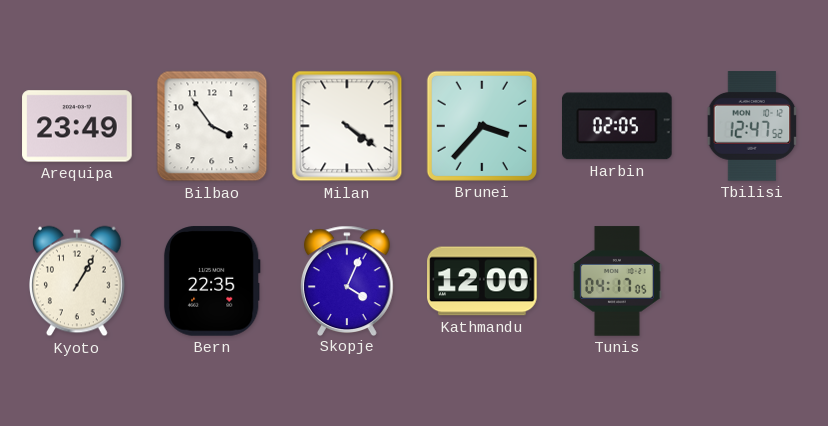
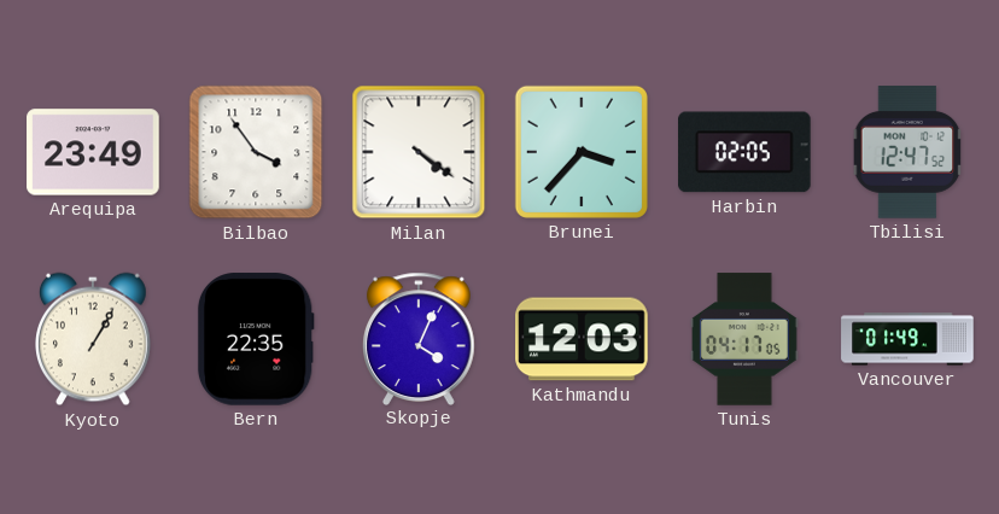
Kathmandu: 12:00 -> 12:03 (582, 339)
Vancouver: none -> 01:49 (907, 339)
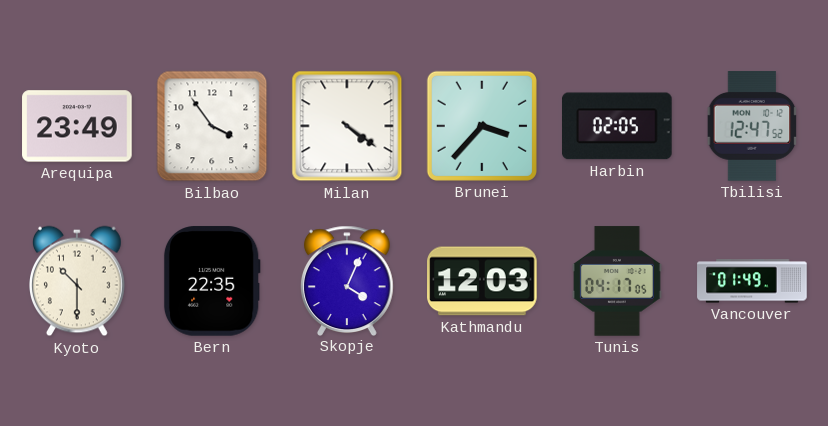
Kyoto: 1:05 -> 10:30 (78, 281)
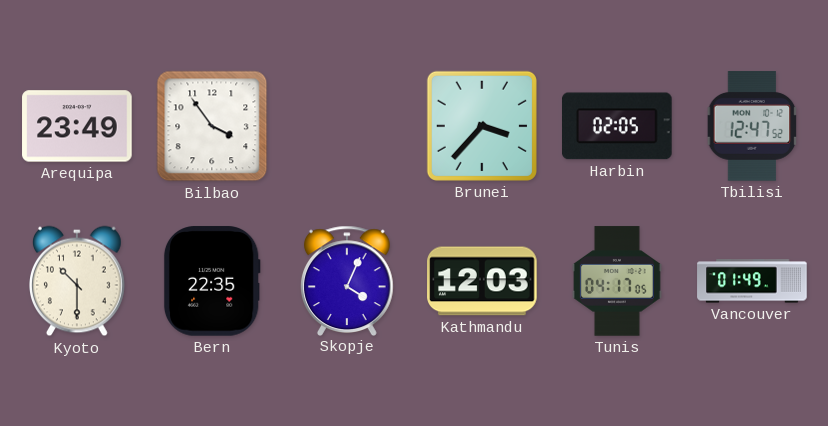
Milan: 4:21 -> none (347, 126)
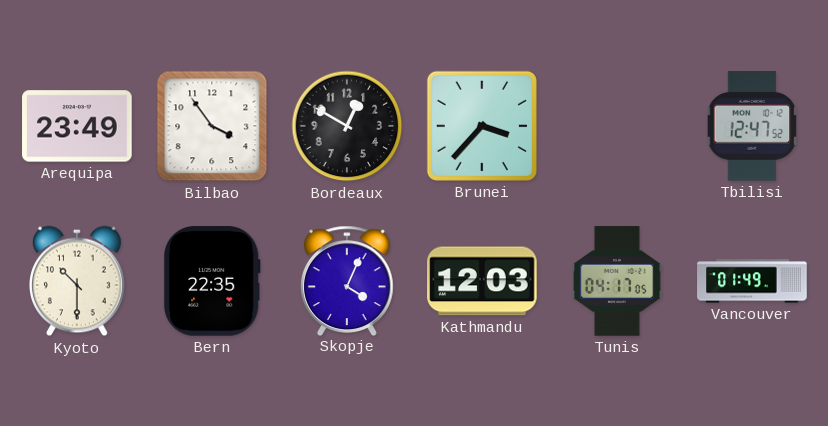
Bordeaux: none -> 12:50 (347, 126)
Harbin: 02:05 -> none (618, 126)
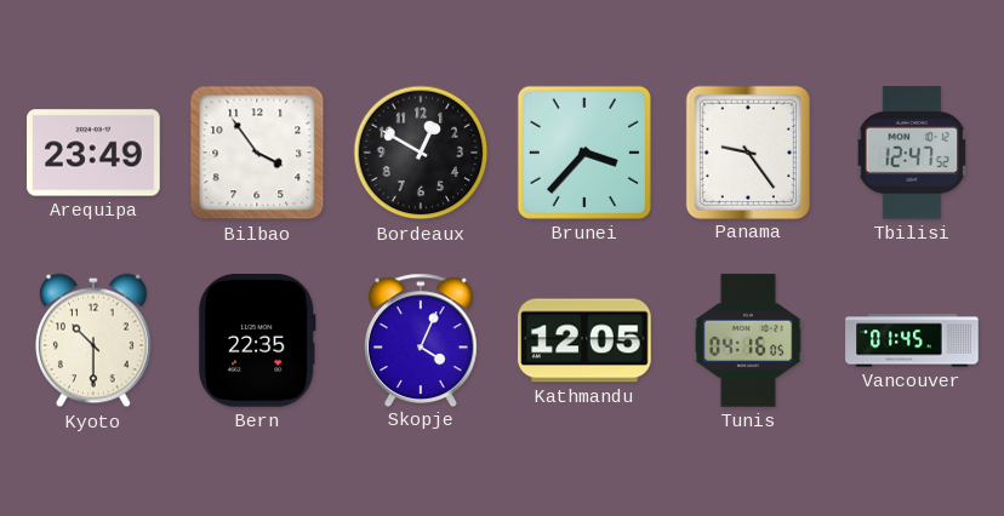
Panama: none -> 9:24 (747, 151)
Kathmandu: 12:03 -> 12:05 (584, 340)
Tunis: 04:17 -> 04:16 (748, 340)
Vancouver: 01:49 -> 01:45 (912, 340)
